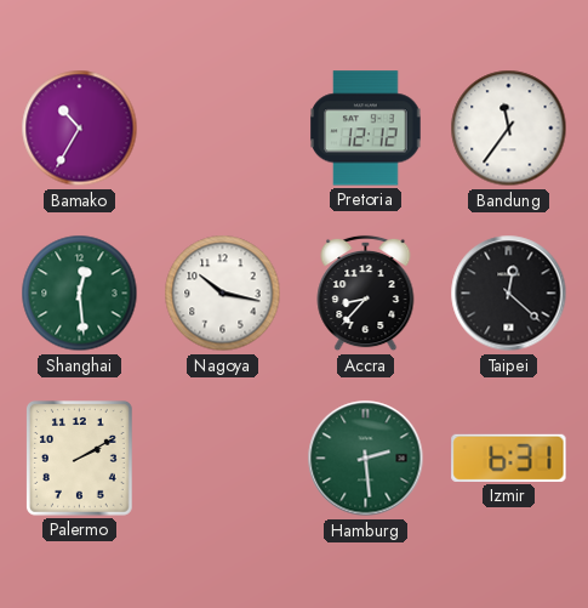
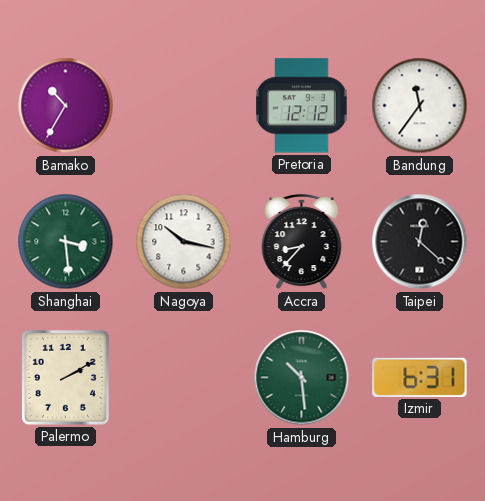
Shanghai: 12:29 -> 3:29 (66, 242)
Hamburg: 2:29 -> 10:29 (302, 378)
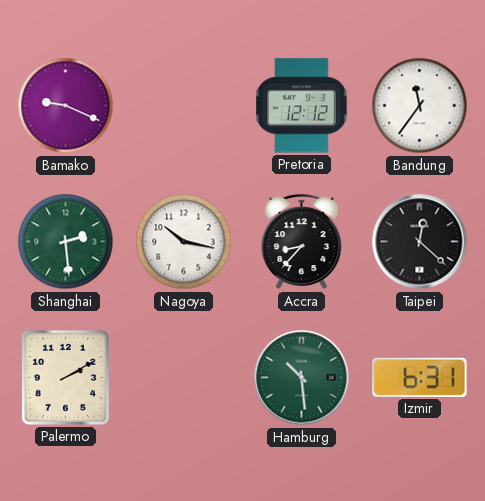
Bamako: 10:35 -> 9:19 (66, 106)
Shanghai: 3:29 -> 2:29 (66, 242)
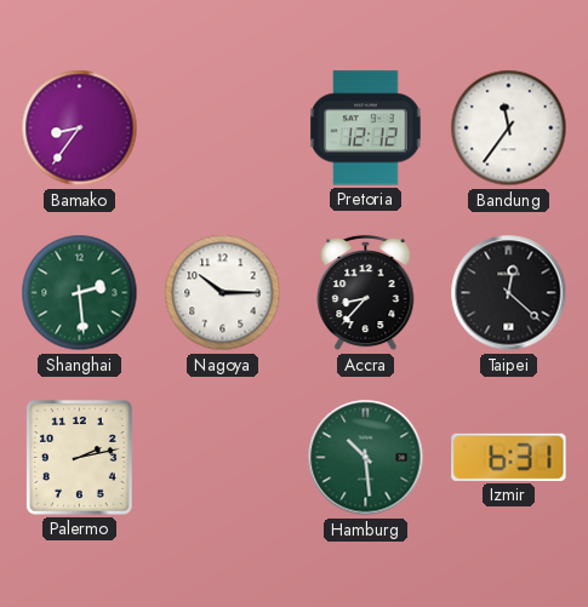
Bamako: 9:19 -> 8:36 (80, 128)
Nagoya: 10:17 -> 10:15 (223, 293)
Palermo: 2:10 -> 2:13 (79, 458)
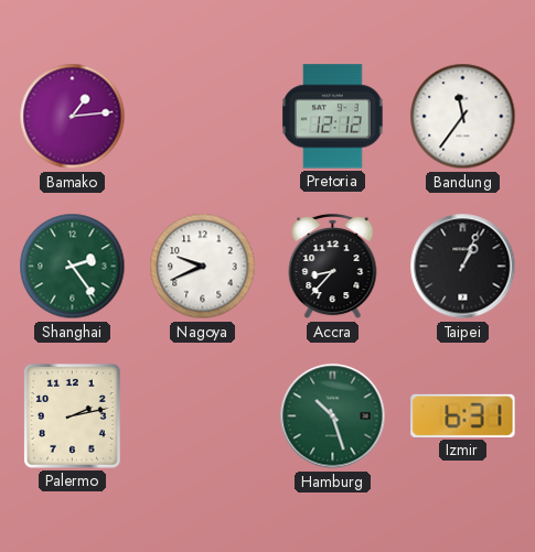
Bamako: 8:36 -> 1:14 (73, 117)
Shanghai: 2:29 -> 2:24 (73, 267)
Nagoya: 10:15 -> 9:41 (203, 267)
Taipei: 12:22 -> 1:04 (463, 267)
Hamburg: 10:29 -> 10:27 (333, 416)
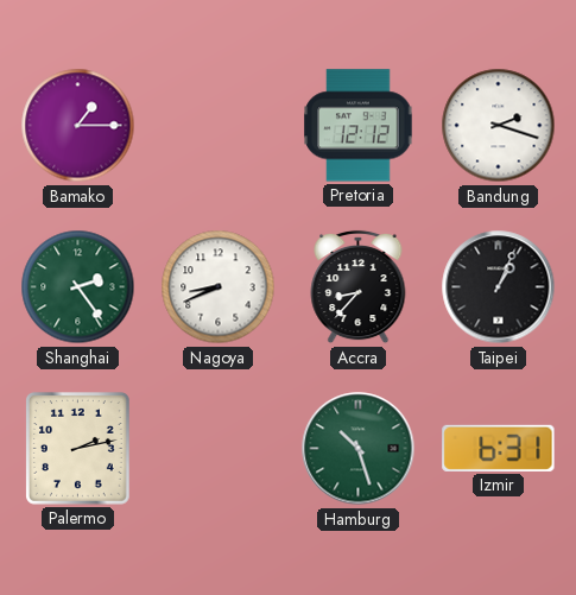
Bamako: 1:14 -> 1:15 (78, 126)
Bandung: 11:36 -> 2:18 (499, 126)
Nagoya: 9:41 -> 8:41 (219, 287)
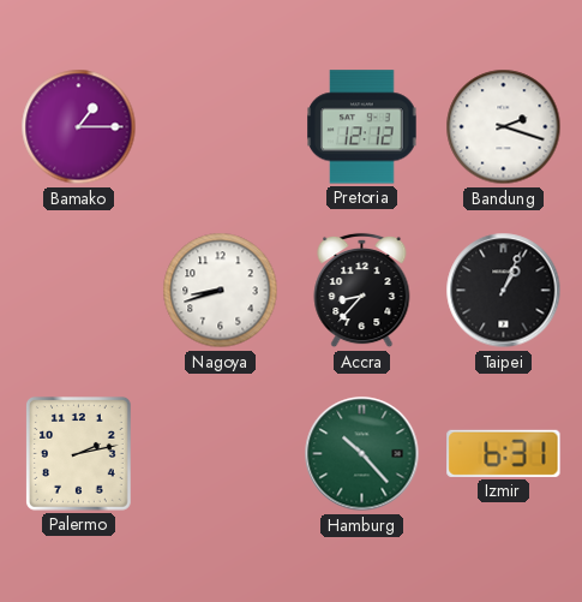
Shanghai: 2:24 -> none (78, 287)
Nagoya: 8:41 -> 8:42 (221, 291)
Hamburg: 10:27 -> 10:23 (362, 454)
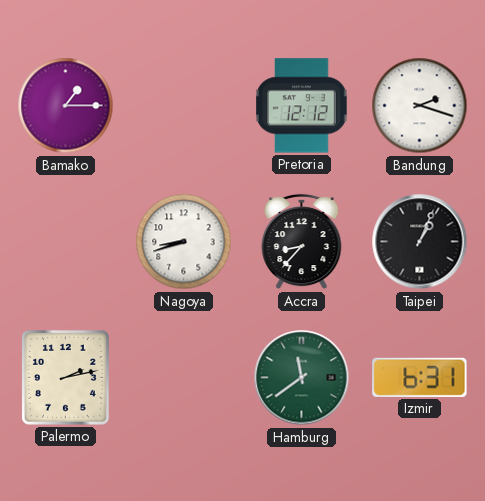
Hamburg: 10:23 -> 11:39 (302, 378)
